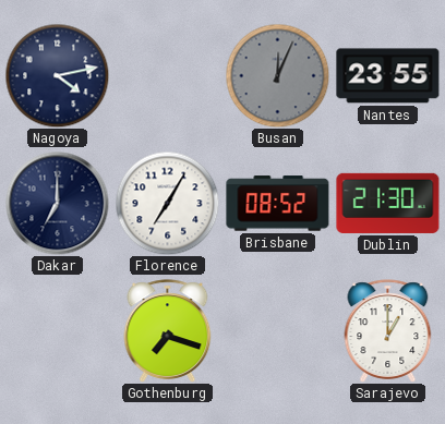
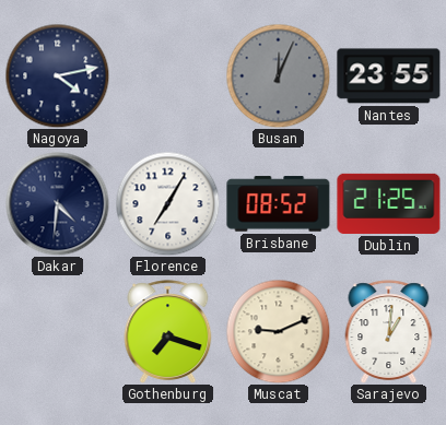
Dakar: 7:00 -> 4:31 (57, 203)
Dublin: 21:30 -> 21:25 (389, 203)
Muscat: none -> 9:11 (278, 331)
Sarajevo: 1:00 -> 1:01 (389, 332)
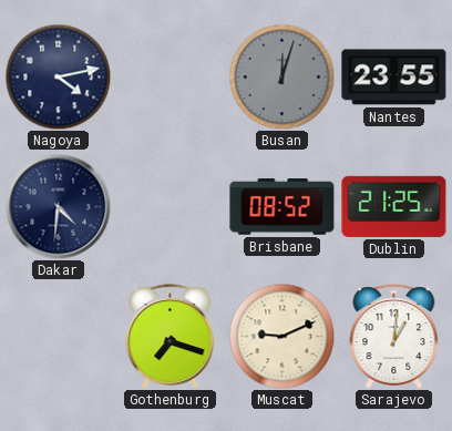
Busan: 12:04 -> 12:03 (281, 76)
Florence: 7:05 -> none (167, 203)
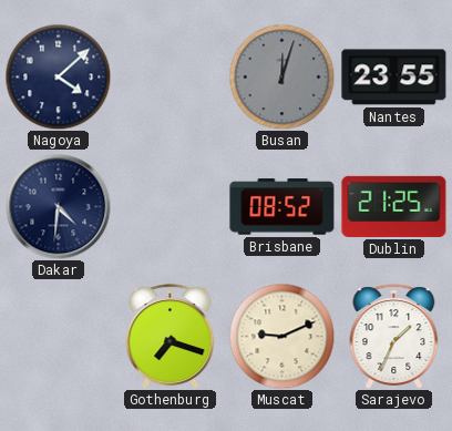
Nagoya: 4:13 -> 4:08 (58, 76)
Sarajevo: 1:01 -> 1:34 (394, 337)
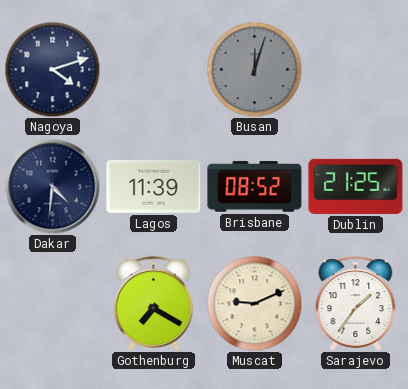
Nagoya: 4:08 -> 4:12 (52, 69)
Nantes: 23:55 -> none (394, 78)
Lagos: none -> 11:39 (154, 186)
Gothenburg: 7:18 -> 7:20 (154, 304)
Sarajevo: 1:34 -> 1:36 (356, 304)
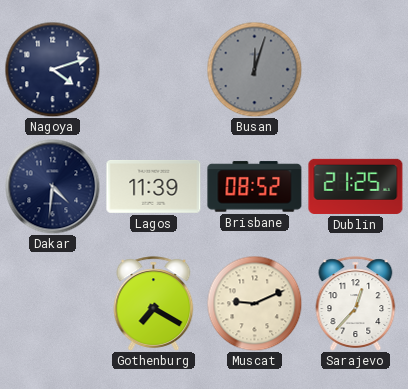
Sarajevo: 1:36 -> 12:37 (356, 304)
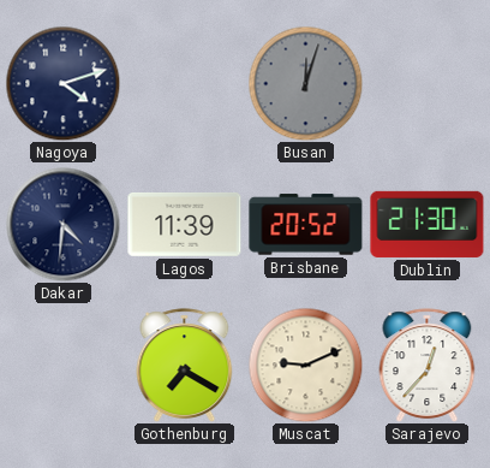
Brisbane: 08:52 -> 20:52 (306, 225)
Dublin: 21:25 -> 21:30 (428, 224)
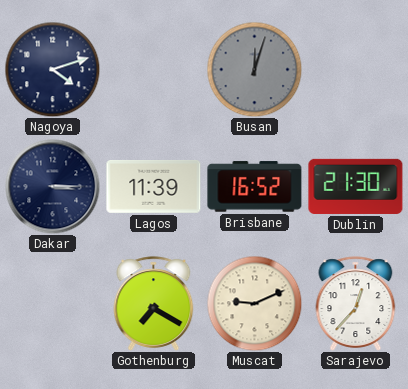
Dakar: 4:31 -> 3:15 (52, 186)
Brisbane: 20:52 -> 16:52 (255, 187)
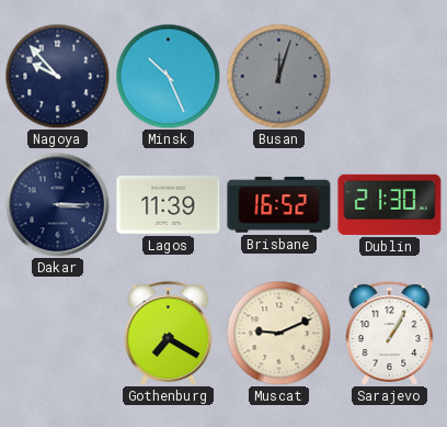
Nagoya: 4:12 -> 9:53 (57, 76)
Minsk: none -> 10:26 (168, 76)
Sarajevo: 12:37 -> 1:05 (390, 334)
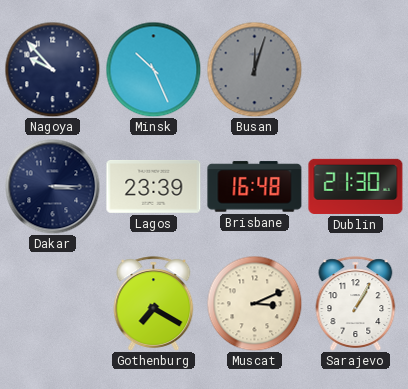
Lagos: 11:39 -> 23:39 (154, 186)
Brisbane: 16:52 -> 16:48 (255, 187)
Muscat: 9:11 -> 3:11 (254, 303)
